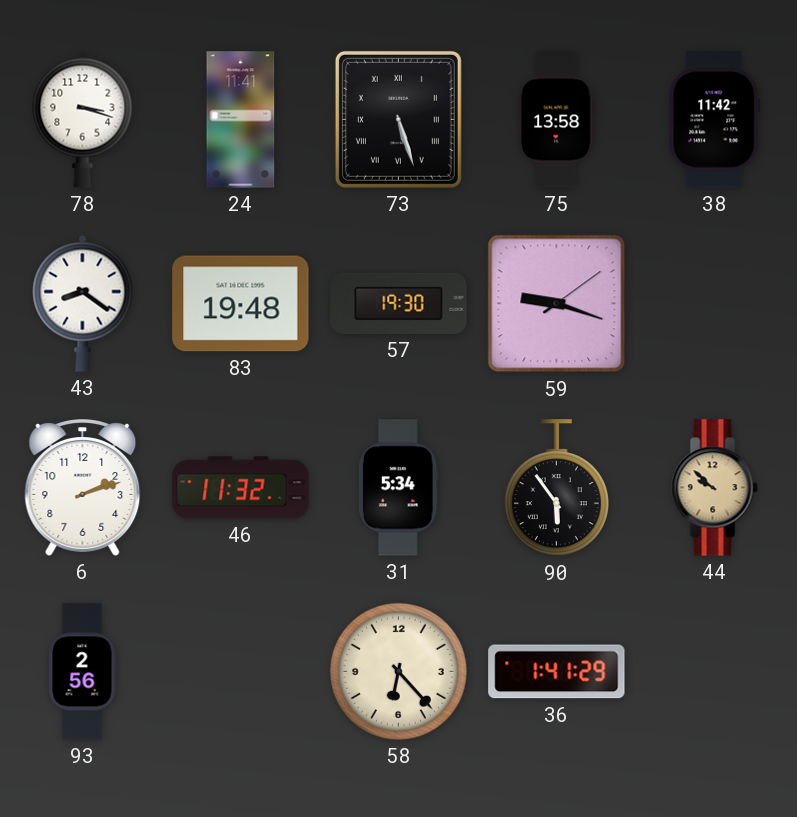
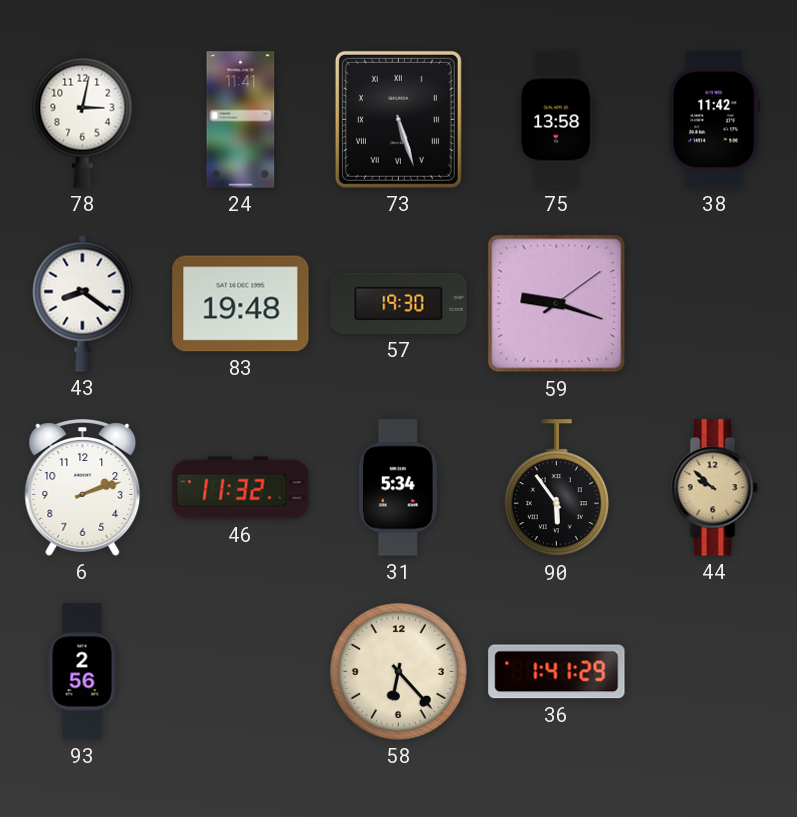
78: 3:18 -> 3:02 (83, 119)
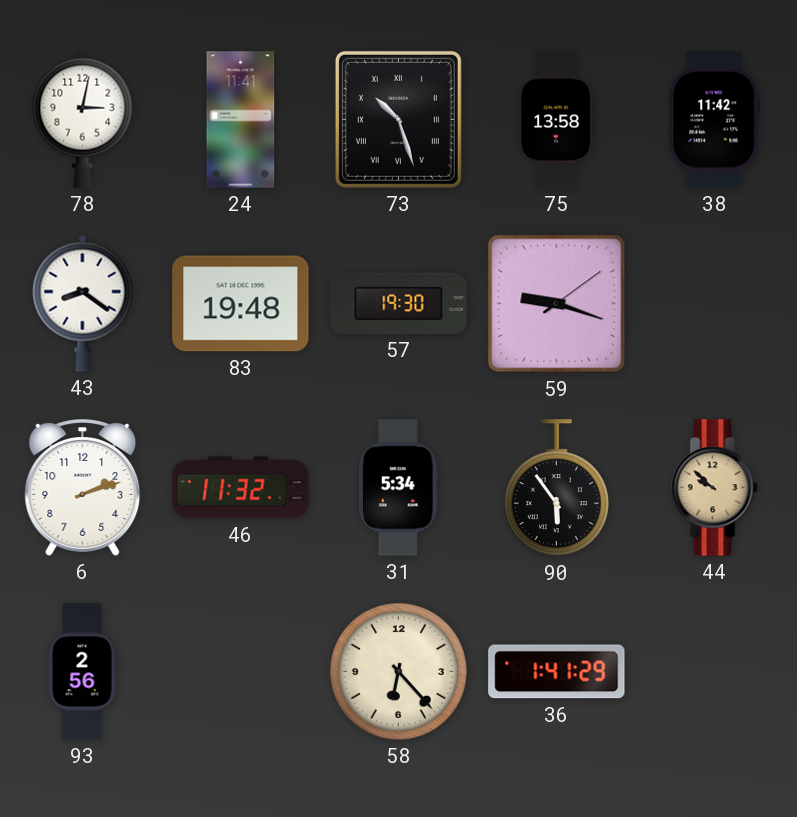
73: 5:27 -> 10:27 (398, 119)
